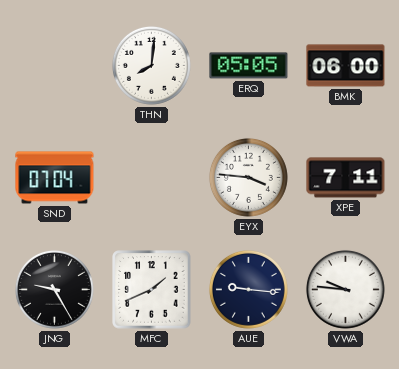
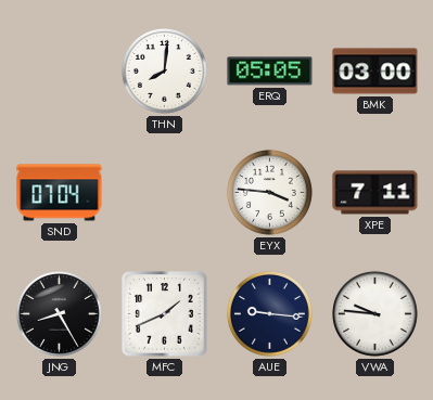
BMK: 06:00 -> 03:00 (375, 72)
JNG: 9:25 -> 8:25 (59, 313)
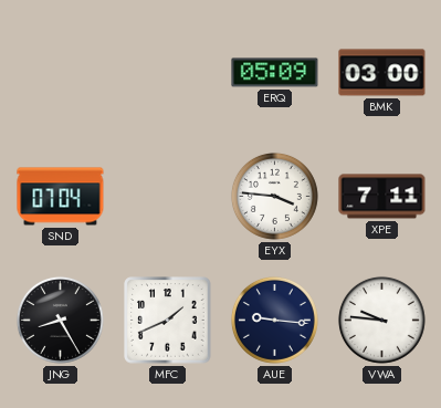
THN: 8:01 -> none (164, 70)
ERQ: 05:05 -> 05:09 (275, 73)
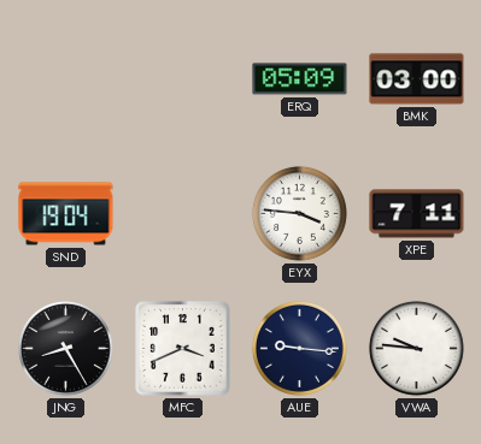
SND: 07:04 -> 19:04 (66, 214)
MFC: 1:41 -> 3:41 (183, 349)
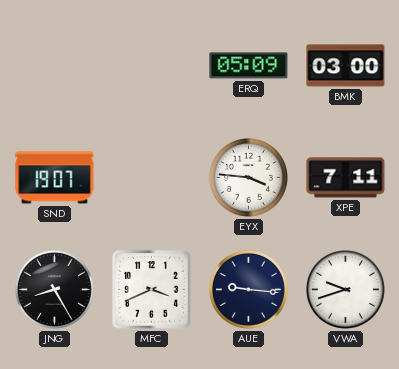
SND: 19:04 -> 19:07 (55, 178)
VWA: 9:46 -> 9:42 (345, 289)
